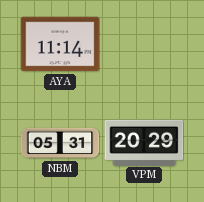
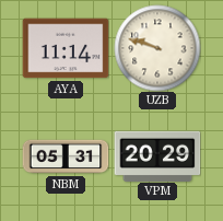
UZB: none -> 9:48 (157, 48)
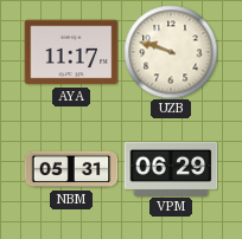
AYA: 11:14 -> 11:17 (71, 52)
VPM: 20:29 -> 06:29 (171, 168)
